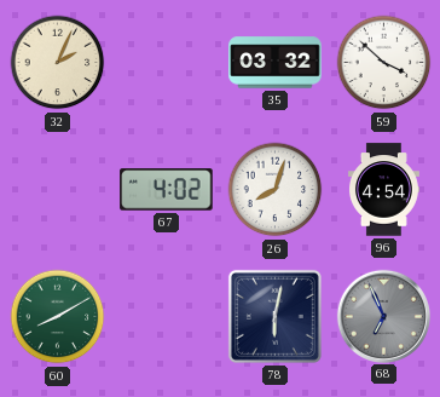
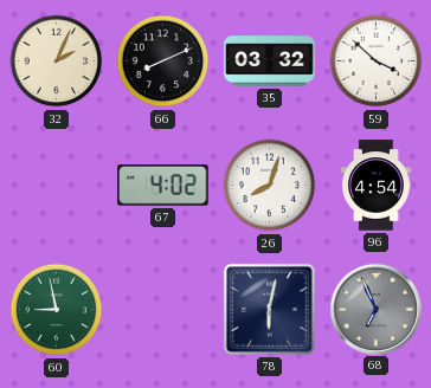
66: none -> 8:11 (163, 62)
60: 8:10 -> 8:58 (57, 310)
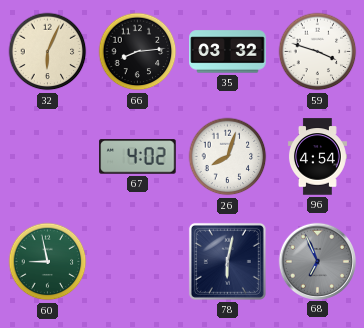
32: 2:04 -> 6:04 (48, 52)
66: 8:11 -> 8:14 (138, 52)
59: 3:52 -> 3:48 (318, 52)
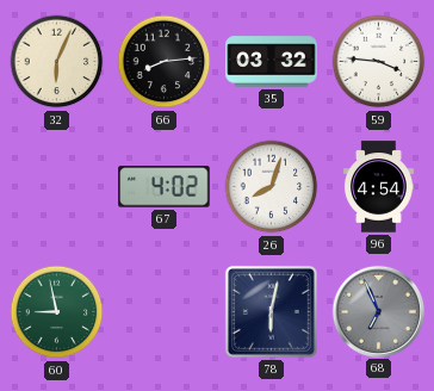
59: 3:48 -> 3:46 (379, 62)
